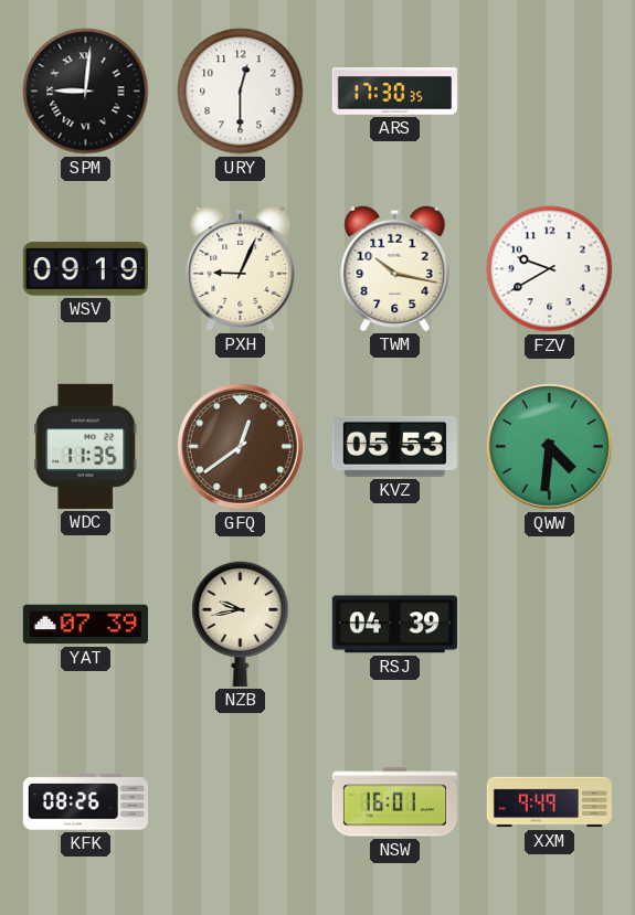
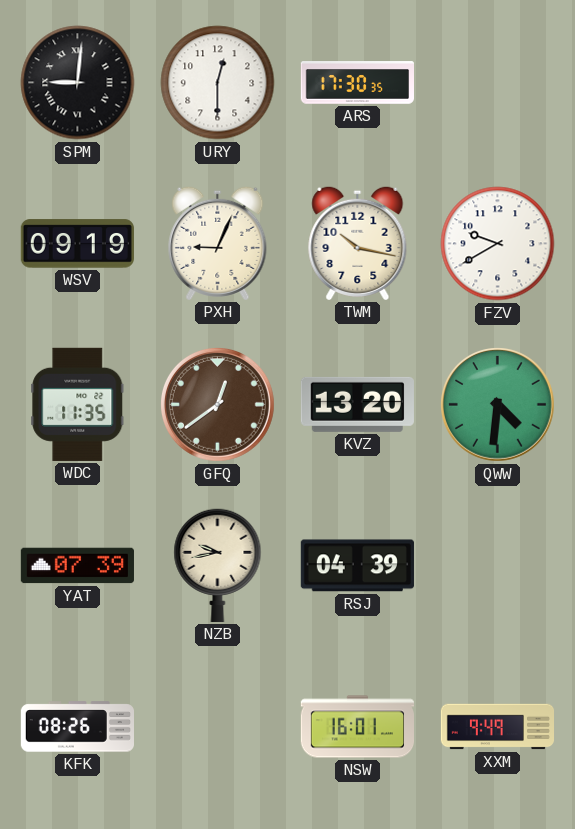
KVZ: 05:53 -> 13:20 (357, 404)
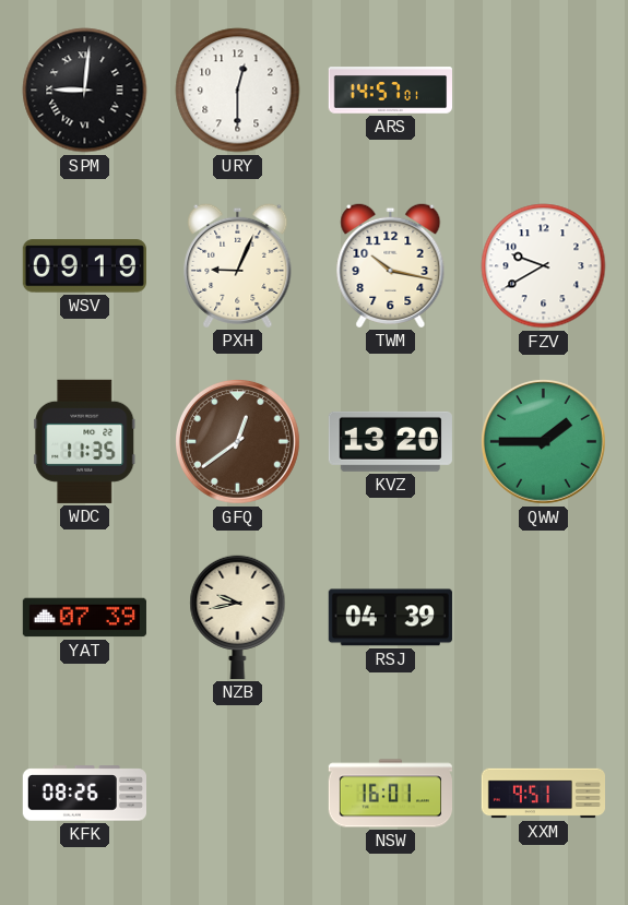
ARS: 17:30 -> 14:57 (390, 91)
QWW: 4:31 -> 1:45 (544, 442)
XXM: 9:49 -> 9:51 (544, 794)
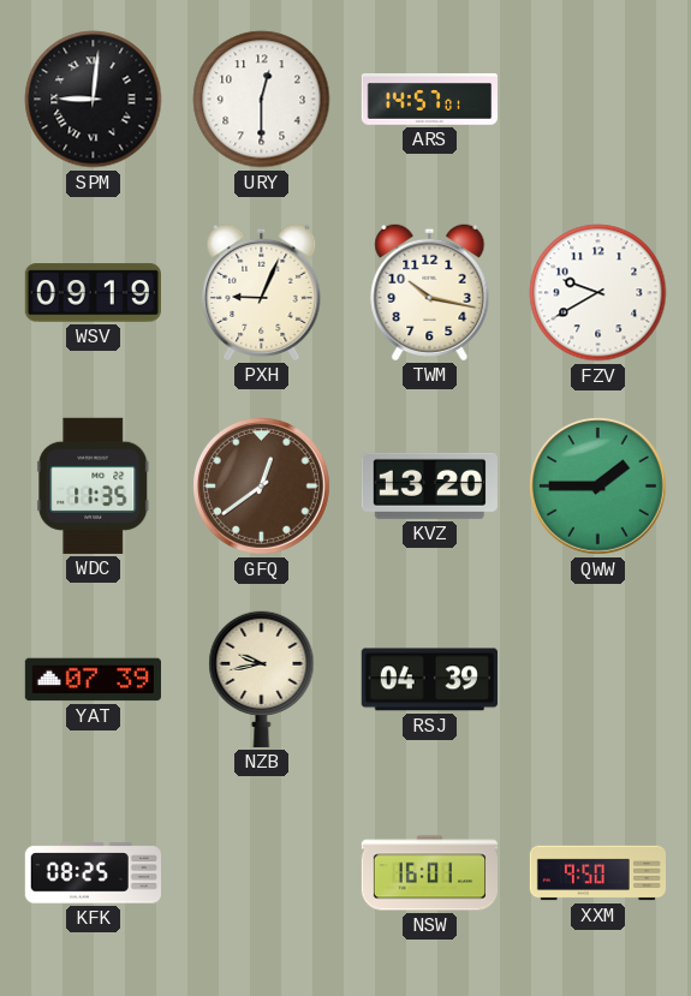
KFK: 08:26 -> 08:25 (93, 873)
XXM: 9:51 -> 9:50 (598, 873)
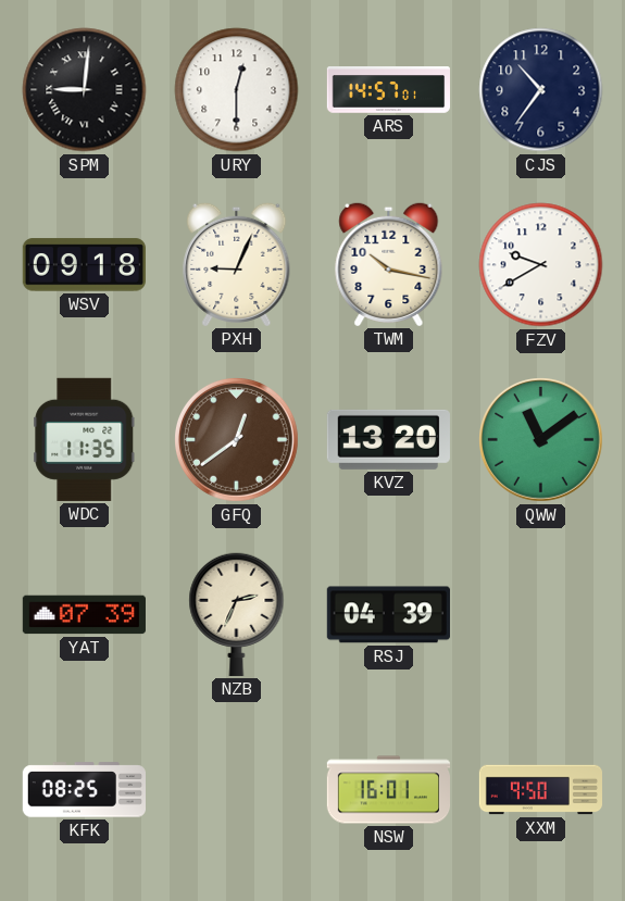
CJS: none -> 10:36 (541, 90)
WSV: 09:19 -> 09:18 (84, 265)
QWW: 1:45 -> 11:09 (541, 440)
NZB: 9:43 -> 2:34 (237, 614)
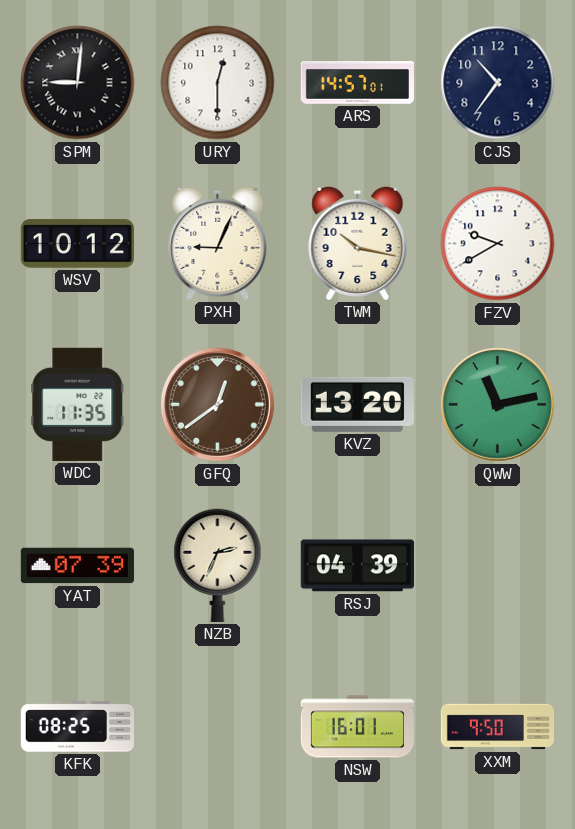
WSV: 09:18 -> 10:12 (77, 244)
QWW: 11:09 -> 11:13 (498, 405)
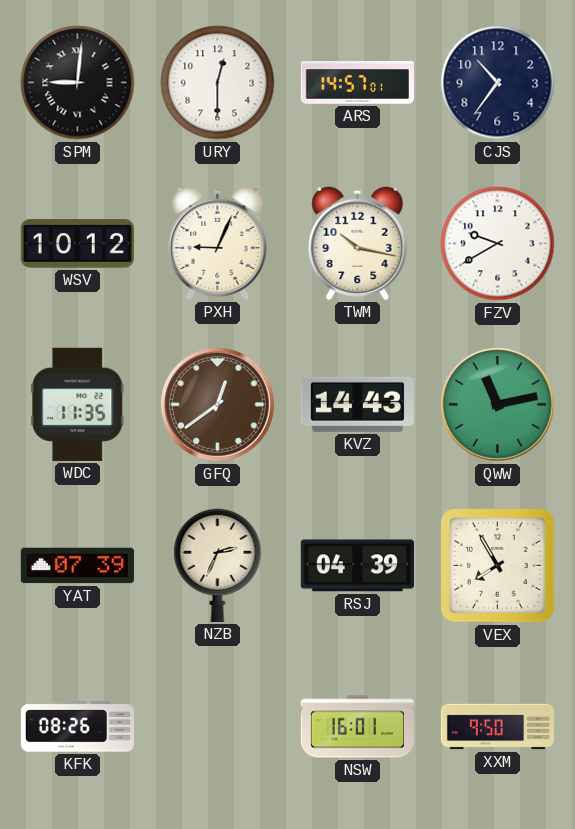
KVZ: 13:20 -> 14:43 (357, 404)
VEX: none -> 7:55 (498, 566)
KFK: 08:25 -> 08:26 (77, 727)
